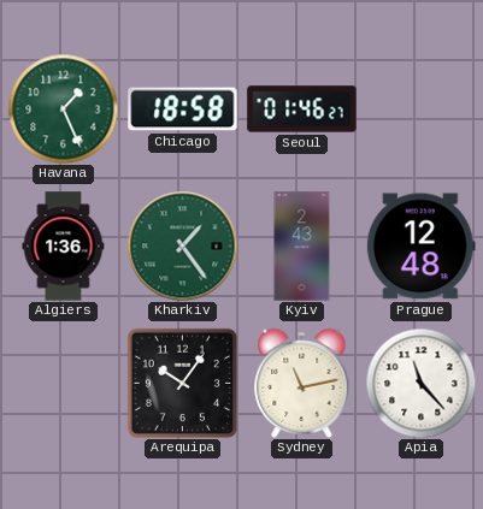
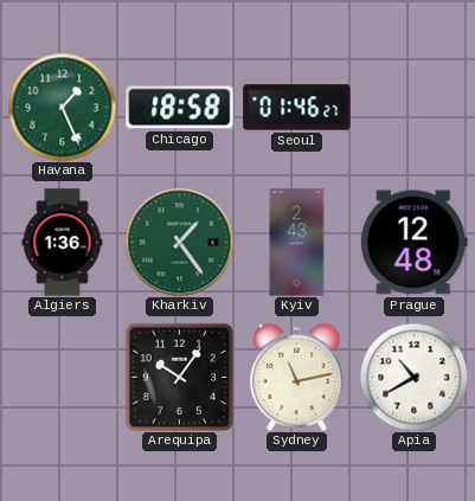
Apia: 11:23 -> 10:40 (413, 377)
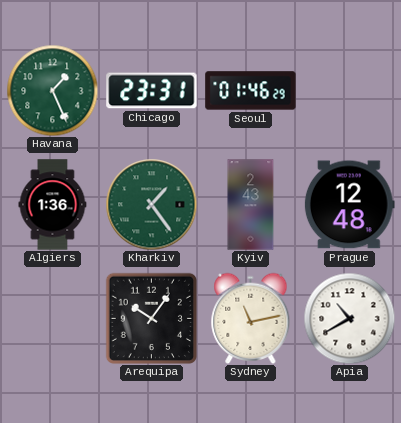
Chicago: 18:58 -> 23:31 (152, 91)
Seoul: 01:46:27 -> 01:46:29 (251, 91)
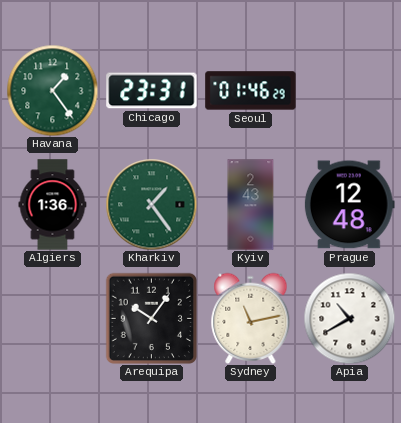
Havana: 1:26 -> 1:24 (52, 90)
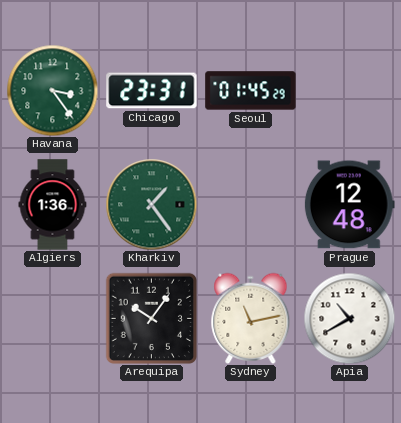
Havana: 1:24 -> 3:24 (52, 90)
Seoul: 01:46 -> 01:45 (251, 91)
Kyiv: 2:43 -> none (251, 205)
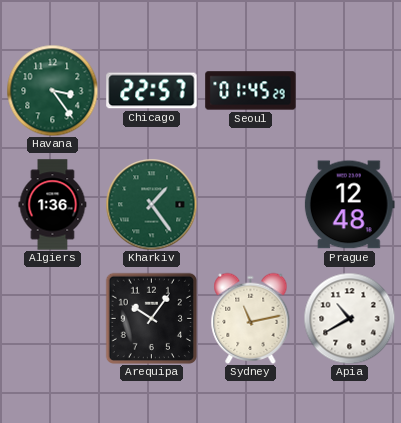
Chicago: 23:31 -> 22:57 (152, 91)
